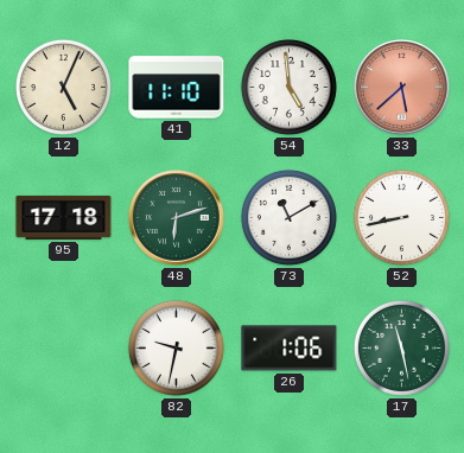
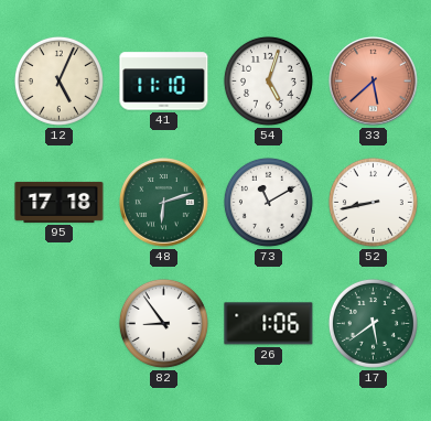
54: 4:59 -> 5:03 (268, 80)
82: 9:32 -> 8:54 (163, 323)
17: 11:28 -> 5:39 (373, 323)
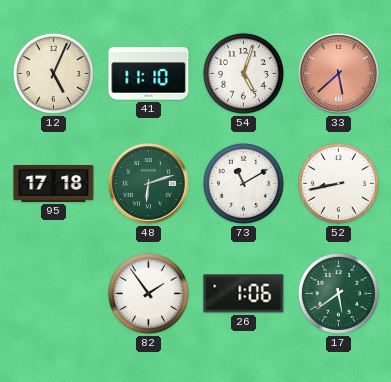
82: 8:54 -> 1:54 (148, 293)
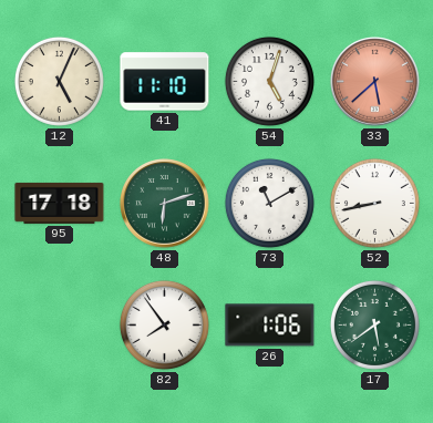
82: 1:54 -> 7:54 (164, 324)
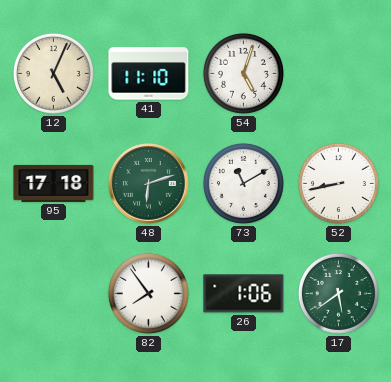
33: 5:38 -> none (375, 82)
